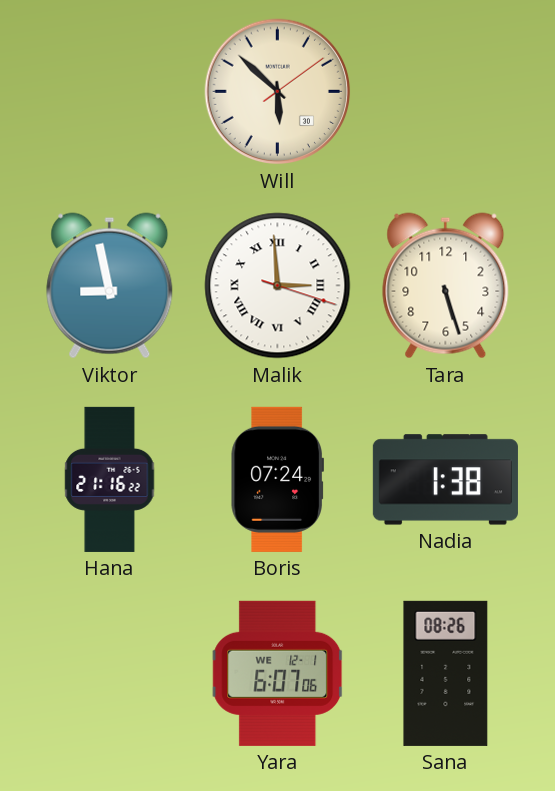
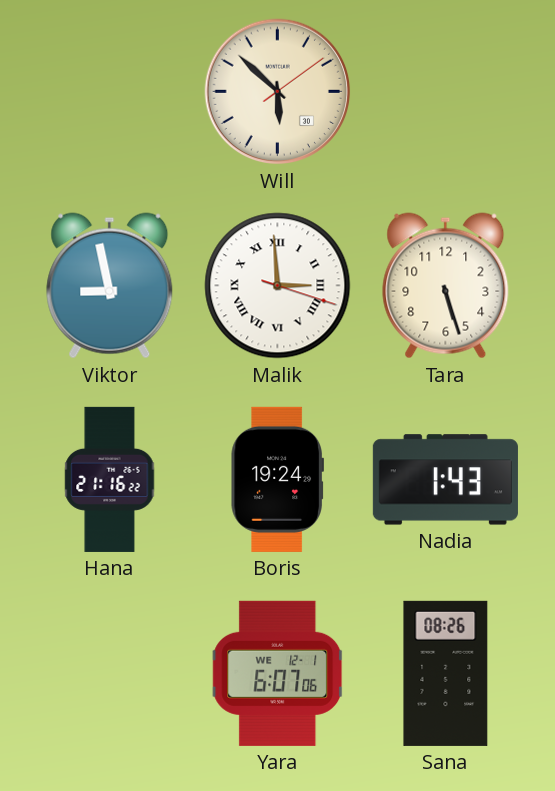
Boris: 07:24 -> 19:24 (277, 479)
Nadia: 1:38 -> 1:43 (445, 480)
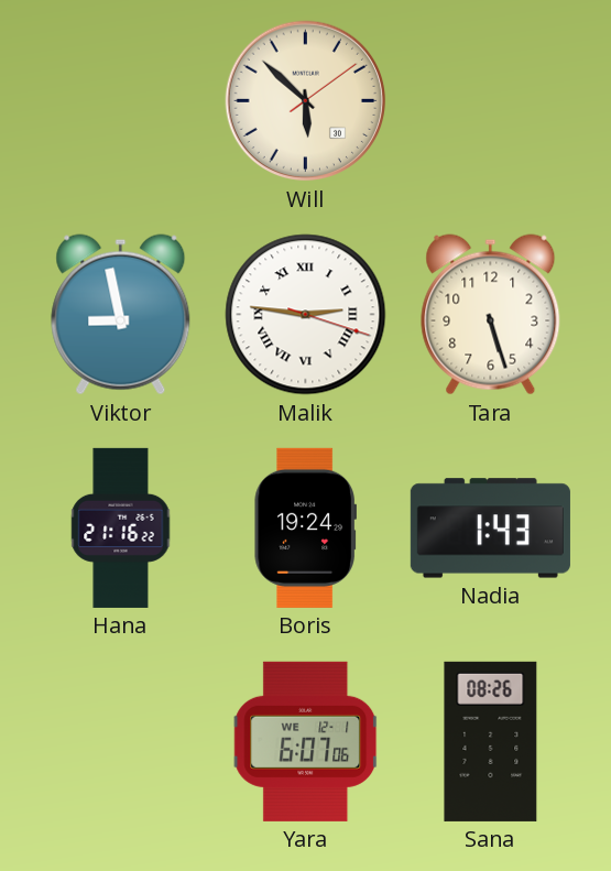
Malik: 2:59 -> 2:46 (306, 315)
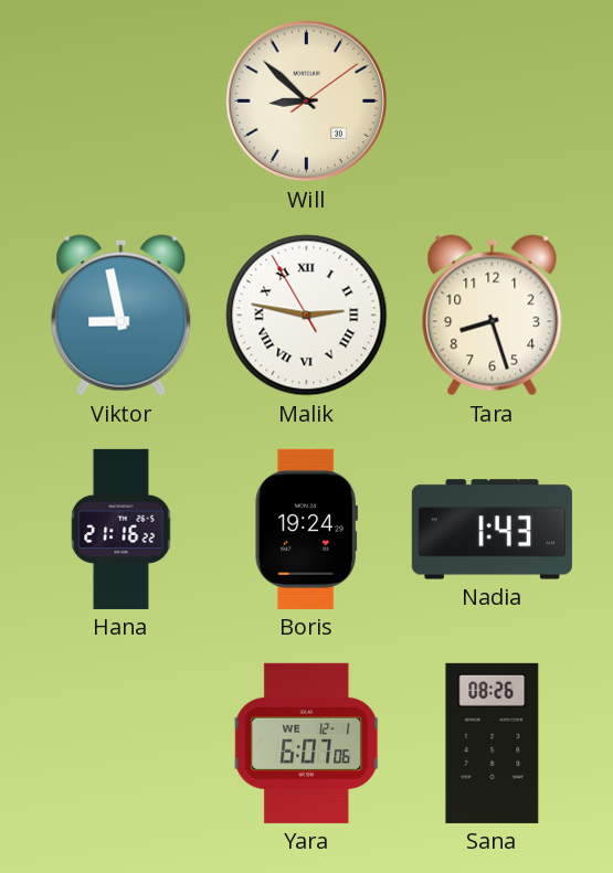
Will: 5:52 -> 8:52 (307, 102)
Malik: 2:46:18 -> 2:46:55 (307, 316)
Tara: 5:27 -> 8:27 (493, 316)
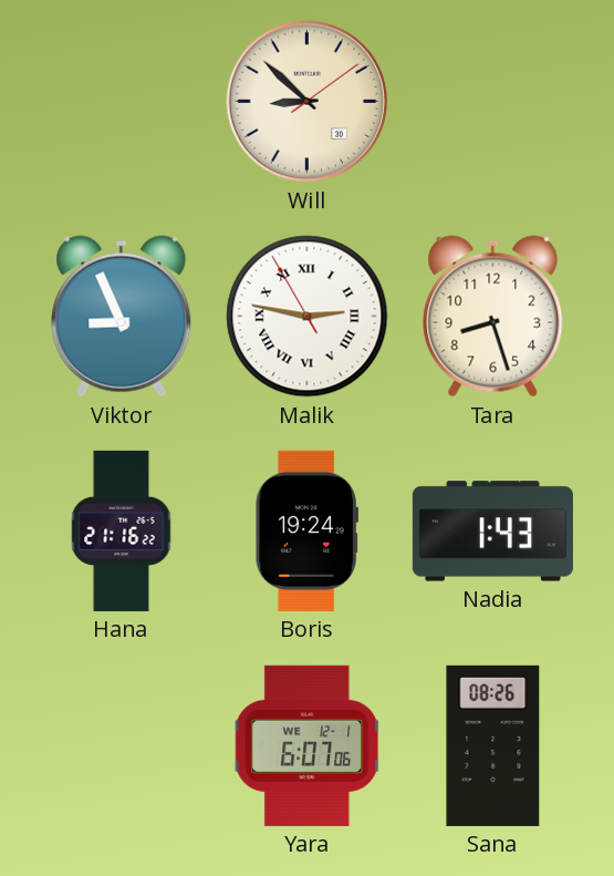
Viktor: 8:58 -> 8:56 (122, 317)
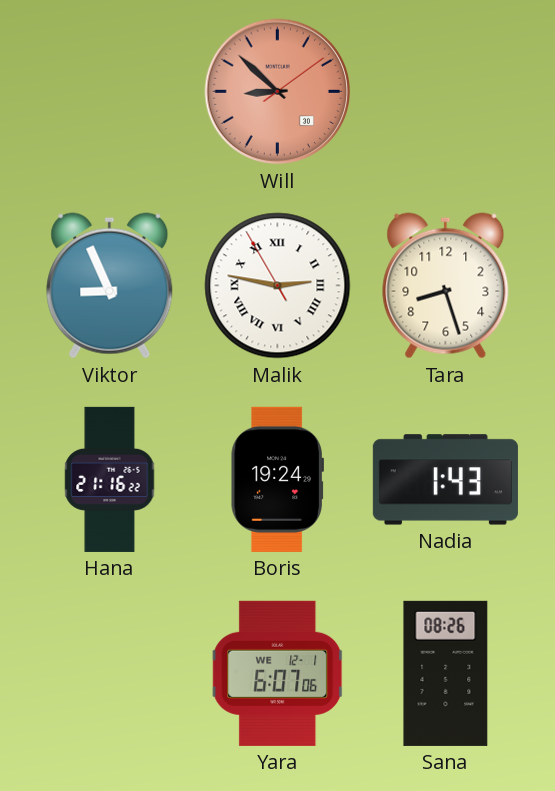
Will dial: cream -> salmon (278, 92)
